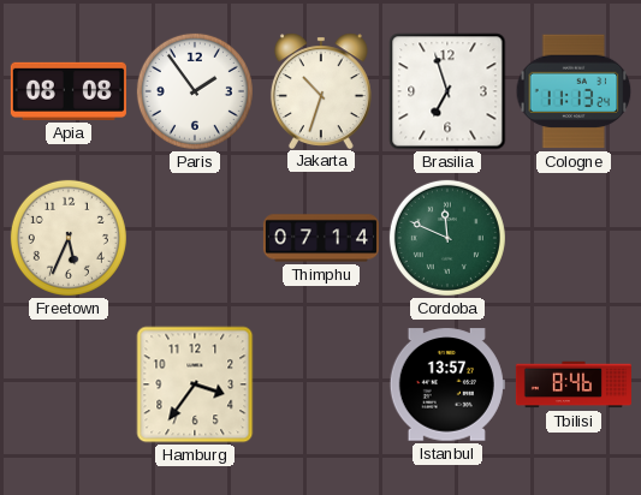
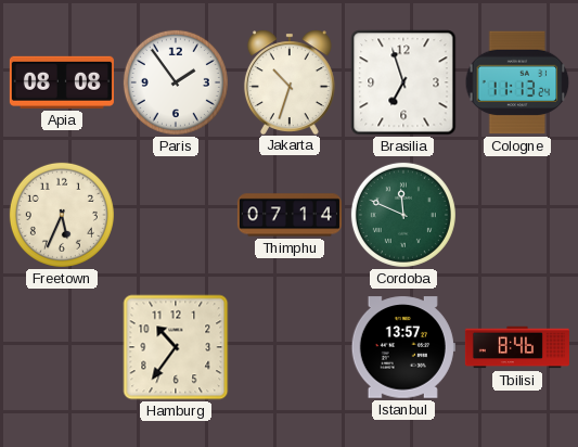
Hamburg: 3:36 -> 10:36 (176, 347)
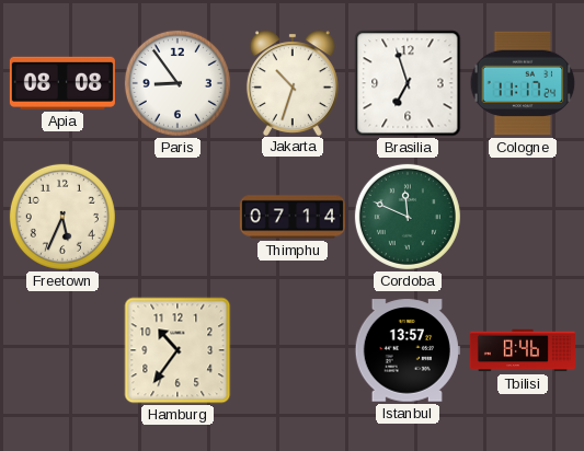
Paris: 1:54 -> 8:54 (178, 83)
Cologne: 11:13 -> 11:17 (523, 83)
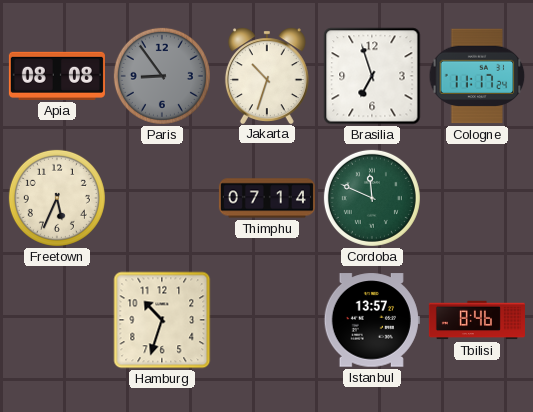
Paris dial: white -> grey (162, 76)
Hamburg: 10:36 -> 10:33 (162, 320)
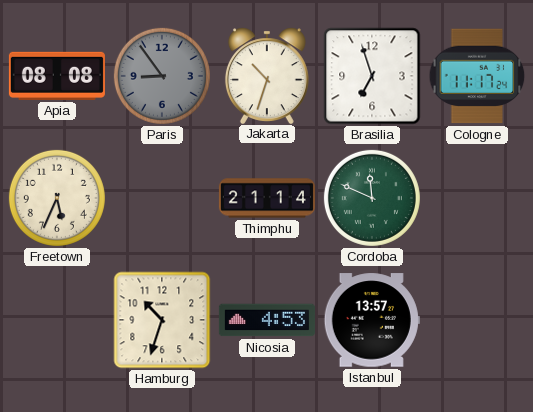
Thimphu: 07:14 -> 21:14 (267, 198)
Nicosia: none -> 4:53 (267, 320)
Tbilisi: 8:46 -> none (477, 320)
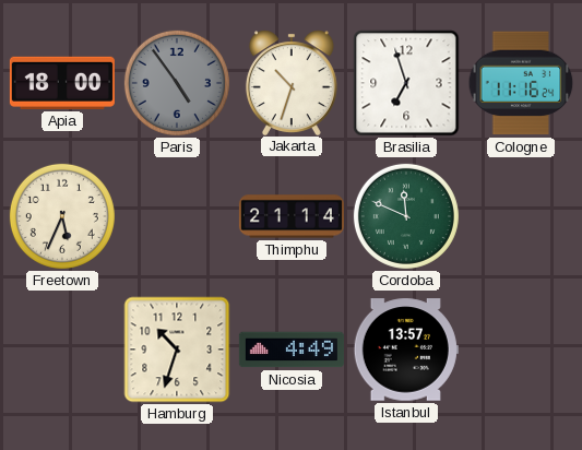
Apia: 08:08 -> 18:00 (62, 83)
Paris: 8:54 -> 4:54 (177, 83)
Cologne: 11:17 -> 11:16 (521, 83)
Nicosia: 4:53 -> 4:49 (292, 350)
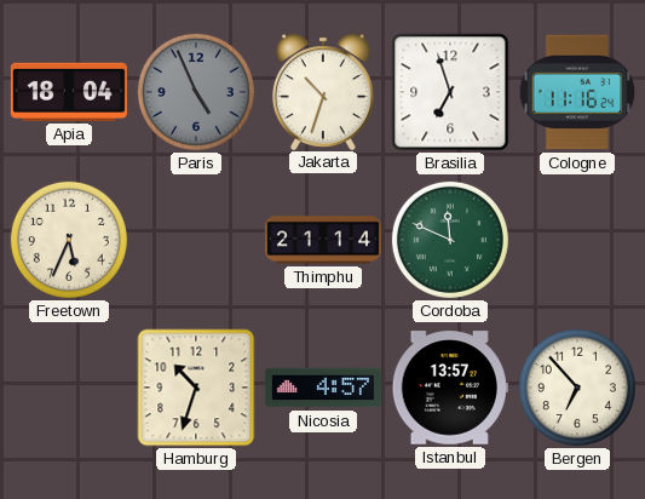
Apia: 18:00 -> 18:04 (69, 92)
Paris: 4:54 -> 4:56 (196, 92)
Nicosia: 4:49 -> 4:57 (323, 388)
Bergen: none -> 6:53 (577, 388)
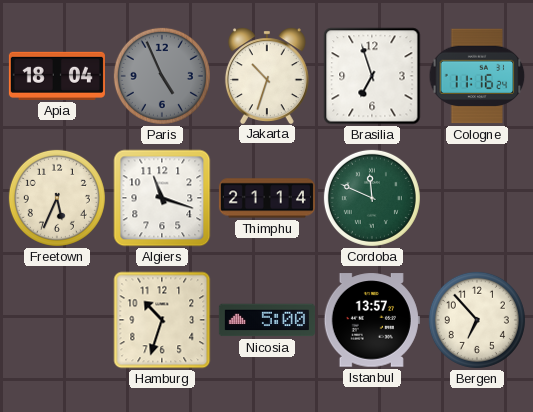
Algiers: none -> 11:18 (162, 198)
Nicosia: 4:57 -> 5:00 (267, 320)
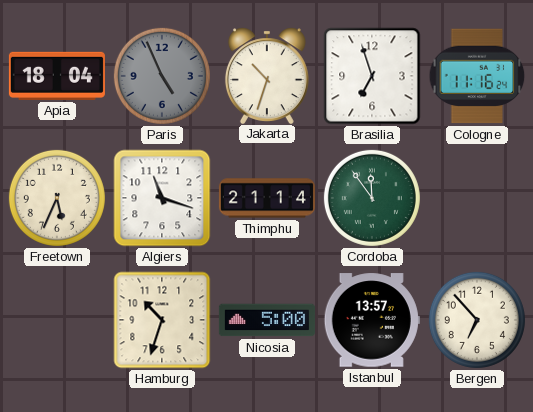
Cordoba: 11:49 -> 11:54 (372, 198)
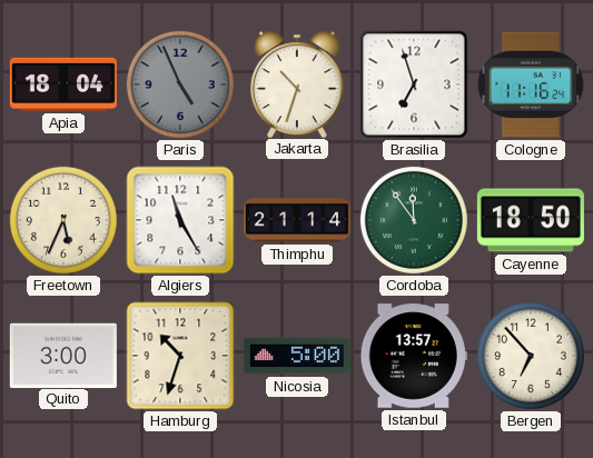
Algiers: 11:18 -> 11:25 (180, 220)
Cayenne: none -> 18:50 (531, 220)
Quito: none -> 3:00 (63, 355)
